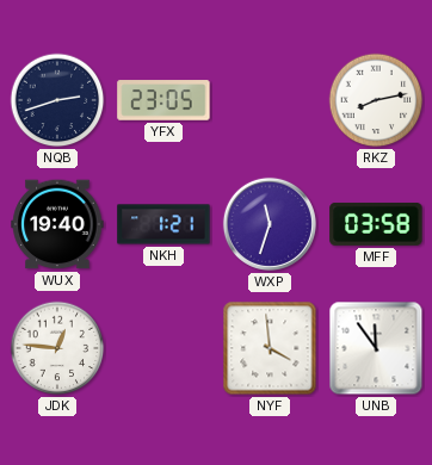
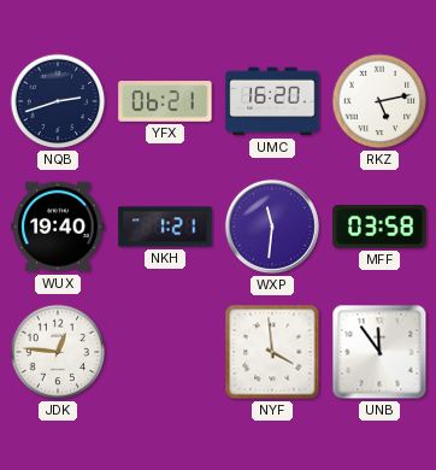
YFX: 23:05 -> 06:21 (165, 101)
UMC: none -> 16:20 (272, 101)
RKZ: 8:13 -> 5:13 (379, 101)
WXP: 11:33 -> 11:31 (272, 227)
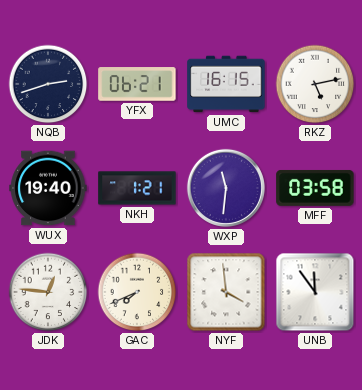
UMC: 16:20 -> 16:15 (226, 84)
GAC: none -> 7:41 (137, 292)
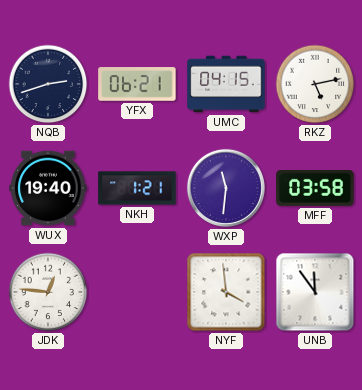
UMC: 16:15 -> 04:15 (226, 84)
GAC: 7:41 -> none (137, 292)
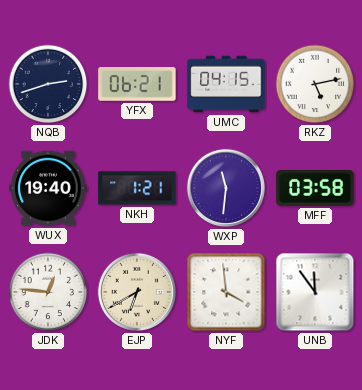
EJP: none -> 6:40 (137, 292)
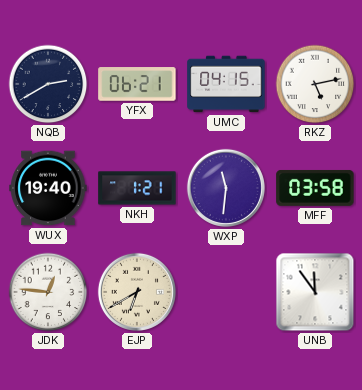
NQB: 2:42 -> 2:40 (48, 84)
NYF: 3:59 -> none (226, 292)
